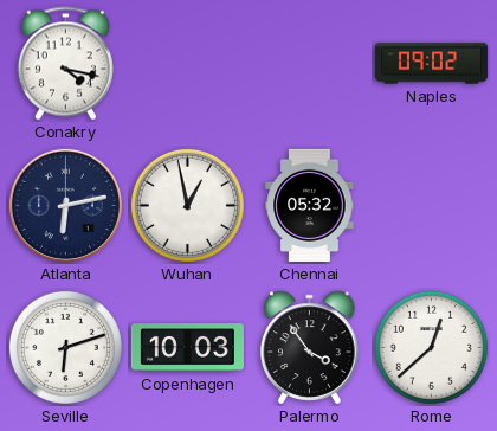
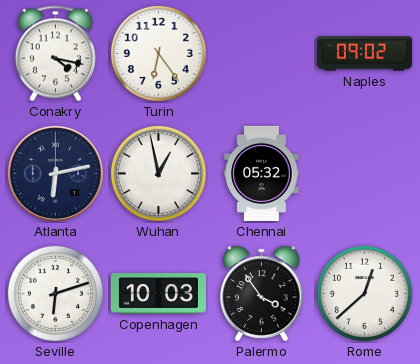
Turin: none -> 6:24 (158, 53)
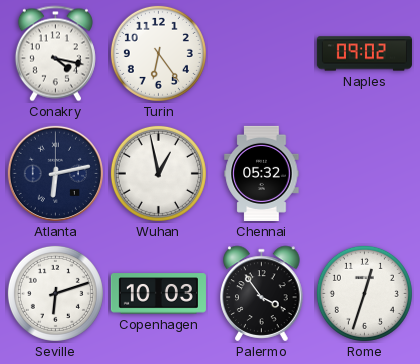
Rome: 12:38 -> 12:33 (364, 293)
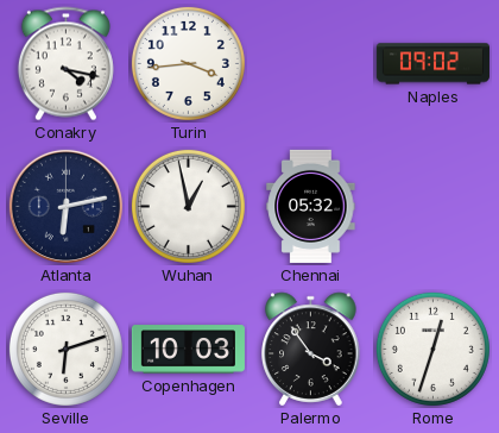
Turin: 6:24 -> 3:44 (188, 63)
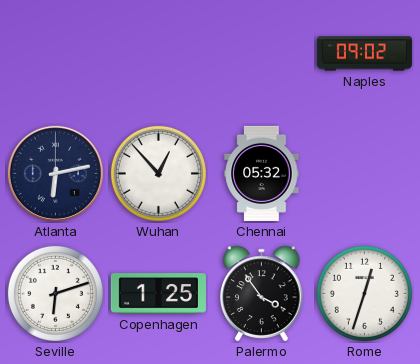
Conakry: 4:17 -> none (65, 64)
Turin: 3:44 -> none (188, 63)
Wuhan: 12:58 -> 12:53 (158, 173)
Copenhagen: 10:03 -> 1:25 (158, 294)
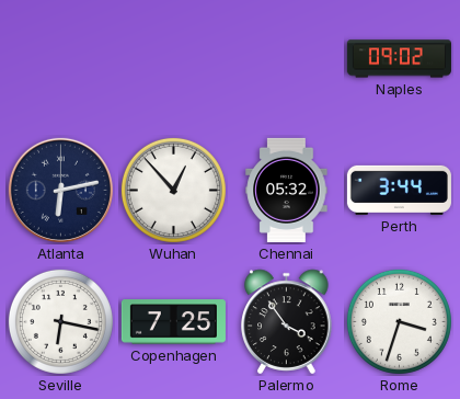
Perth: none -> 3:44 (399, 190)
Seville: 6:12 -> 6:17 (60, 321)
Copenhagen: 1:25 -> 7:25 (173, 322)
Rome: 12:33 -> 3:33 (399, 321)
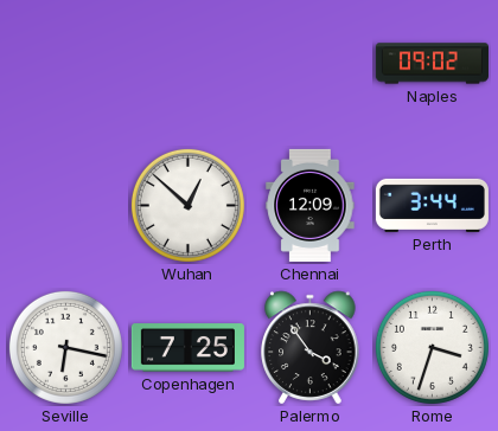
Atlanta: 6:13 -> none (60, 190)
Wuhan: 12:53 -> 12:52 (187, 205)
Chennai: 05:32 -> 12:09 (311, 205)
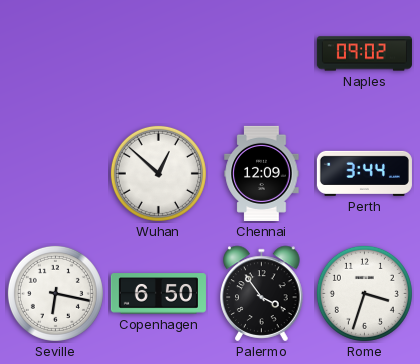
Copenhagen: 7:25 -> 6:50 (158, 294)
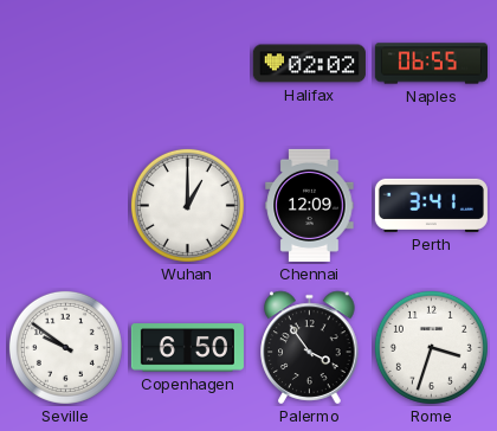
Halifax: none -> 02:02 (309, 64)
Naples: 09:02 -> 06:55 (431, 64)
Wuhan: 12:52 -> 1:00 (187, 205)
Perth: 3:44 -> 3:41 (431, 205)
Seville: 6:17 -> 9:51 (65, 347)
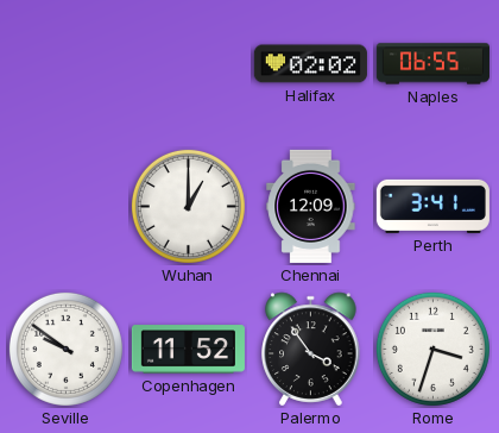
Copenhagen: 6:50 -> 11:52 (188, 350)
